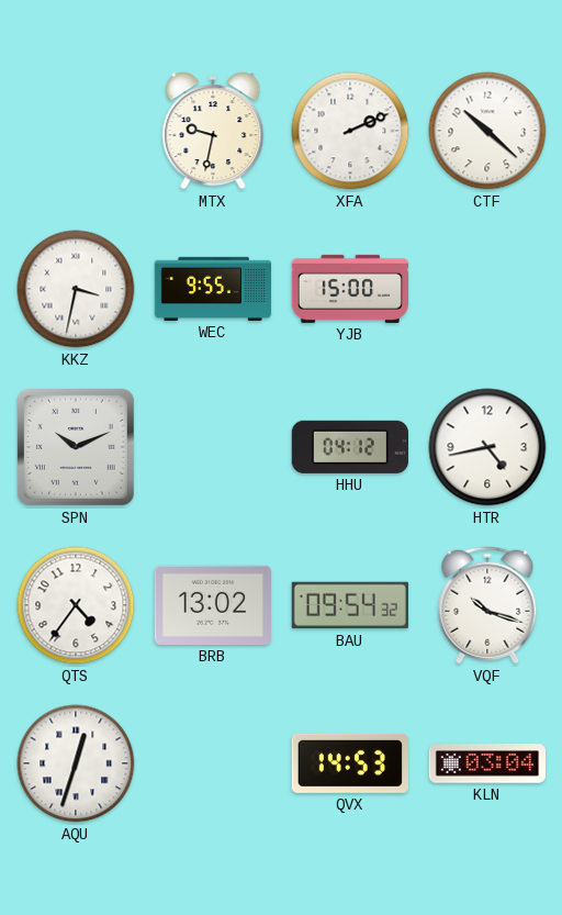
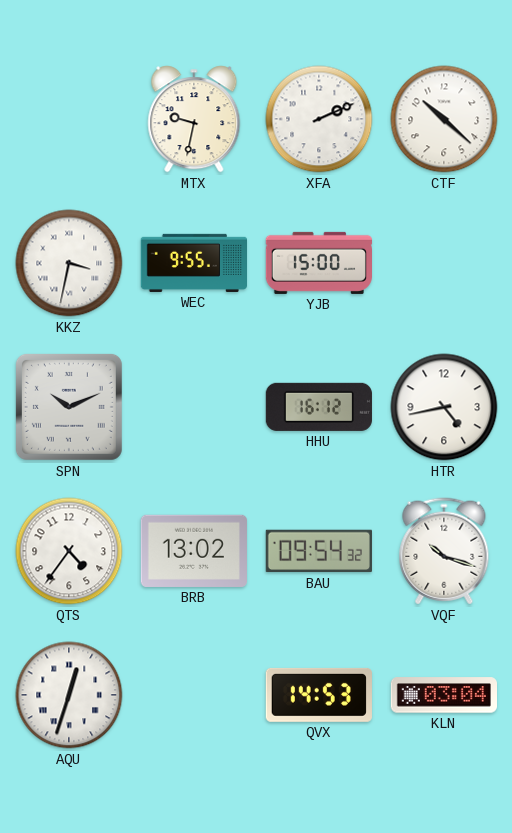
HHU: 04:12 -> 16:12 (319, 407)
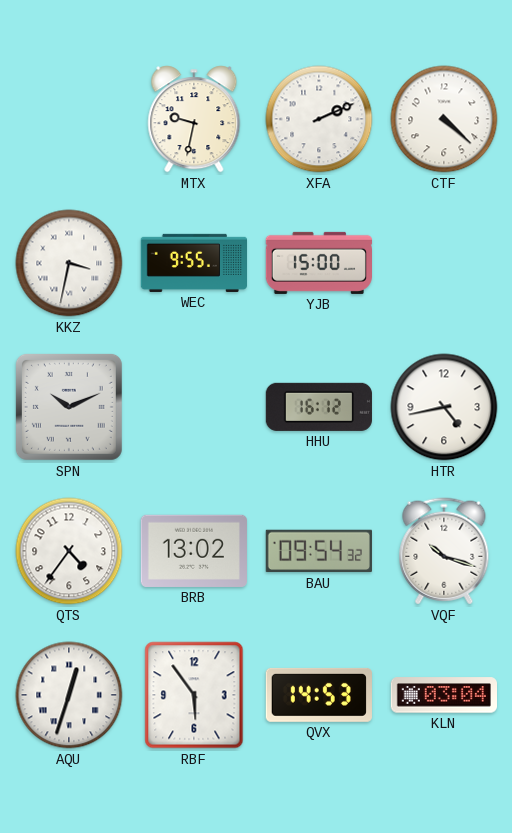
CTF: 10:22 -> 4:22 (444, 119)
RBF: none -> 5:54 (194, 695)
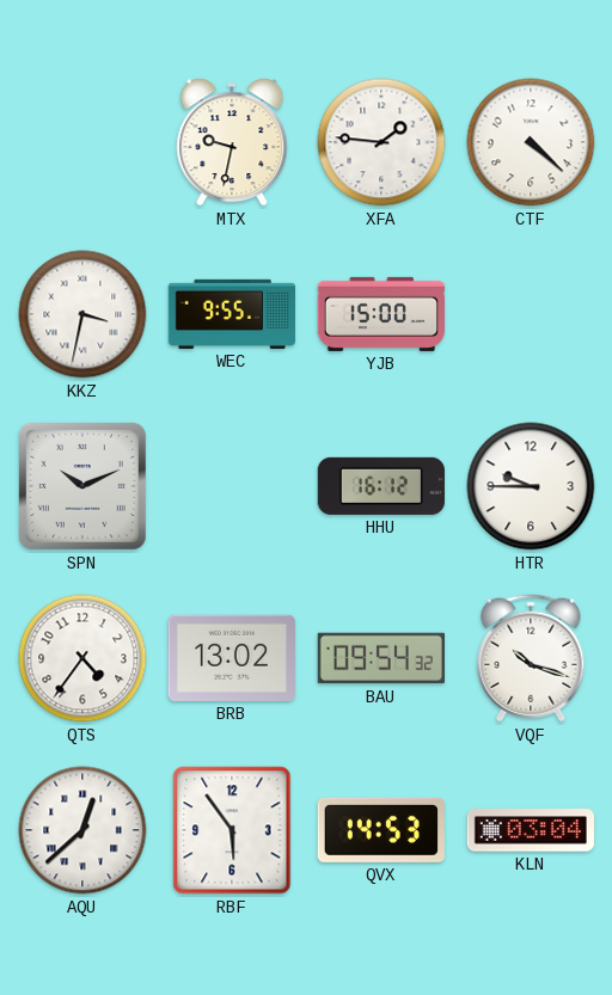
XFA: 2:11 -> 1:46 (381, 142)
HTR: 4:43 -> 9:45 (531, 486)
AQU: 12:33 -> 12:38 (82, 830)
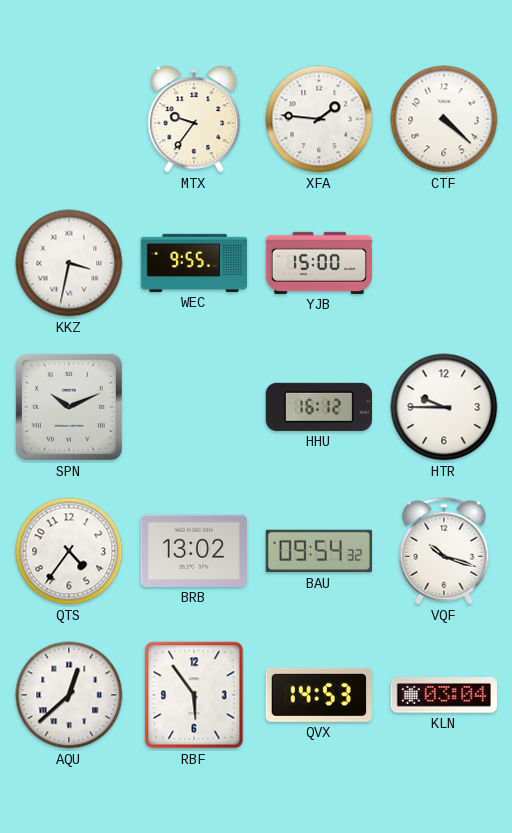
MTX: 9:32 -> 9:36 (194, 119)
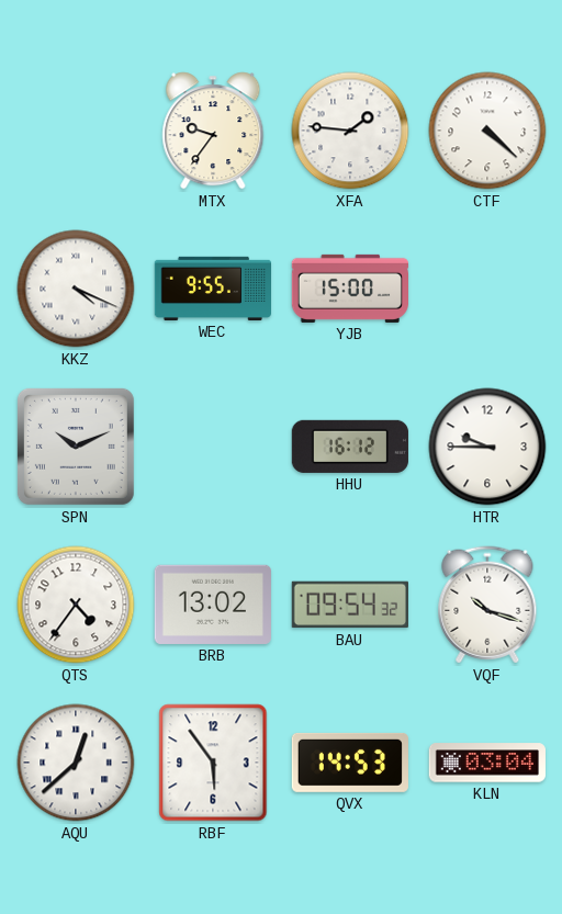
KKZ: 3:32 -> 4:19 (76, 289)
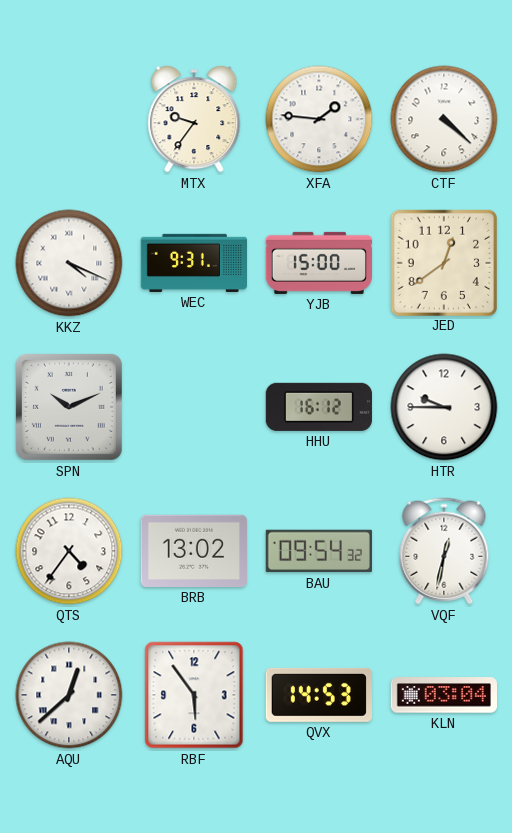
WEC: 9:55 -> 9:31 (193, 263)
JED: none -> 12:39 (443, 262)
VQF: 10:18 -> 12:32 (444, 551)
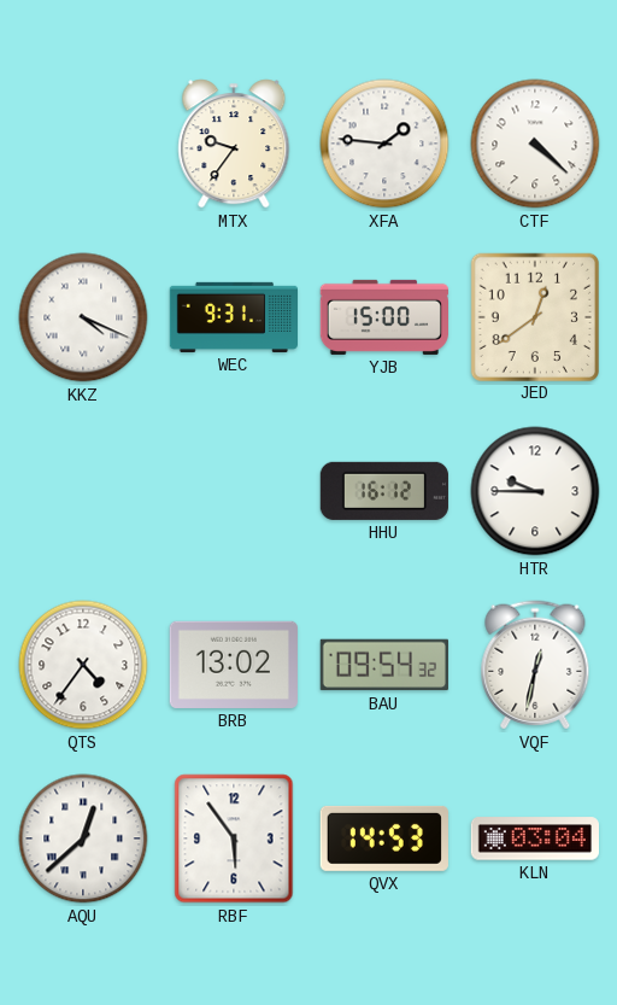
SPN: 10:11 -> none (69, 407)
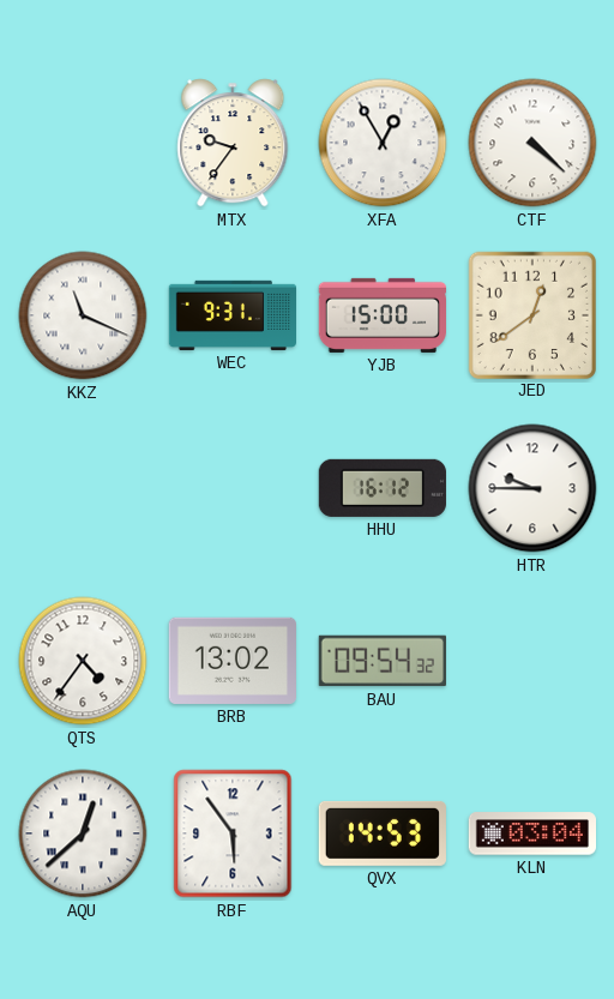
XFA: 1:46 -> 12:55 (383, 143)
KKZ: 4:19 -> 11:19 (83, 315)
VQF: 12:32 -> none (535, 665)
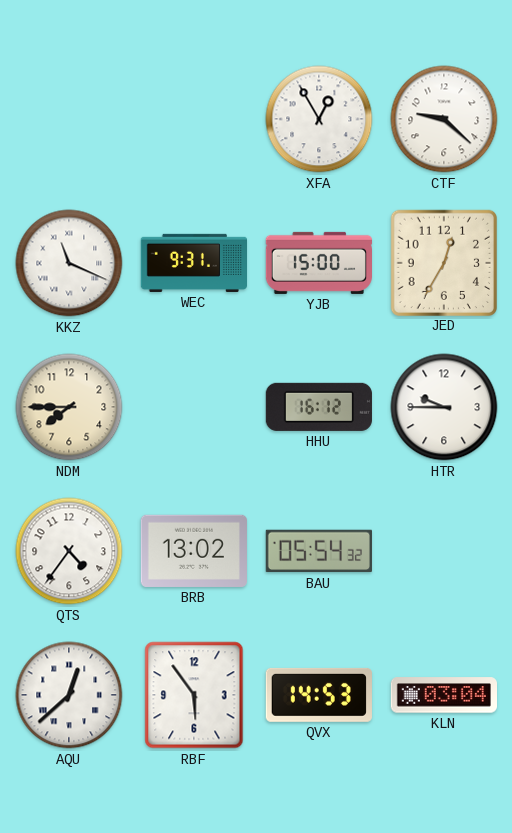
MTX: 9:36 -> none (233, 143)
CTF: 4:22 -> 9:22 (444, 119)
JED: 12:39 -> 12:35 (443, 262)
NDM: none -> 7:45 (69, 407)
BAU: 09:54 -> 05:54 (319, 551)
